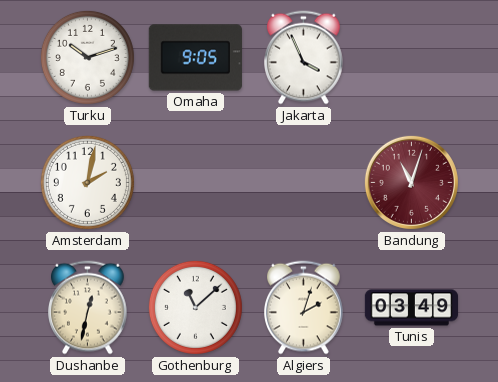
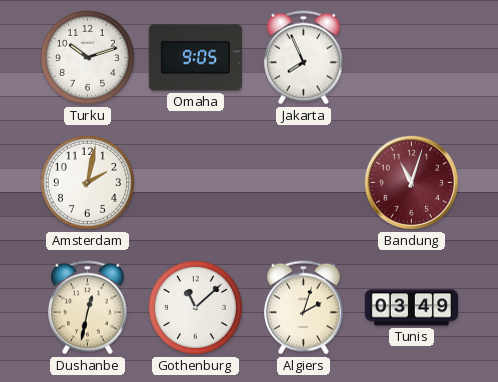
Jakarta: 3:56 -> 7:56 (304, 58)
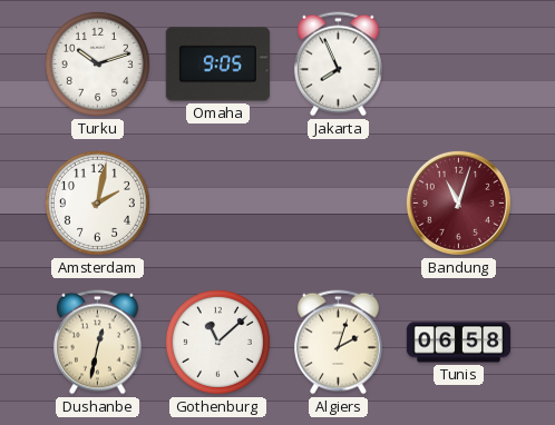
Tunis: 03:49 -> 06:58 (459, 343)
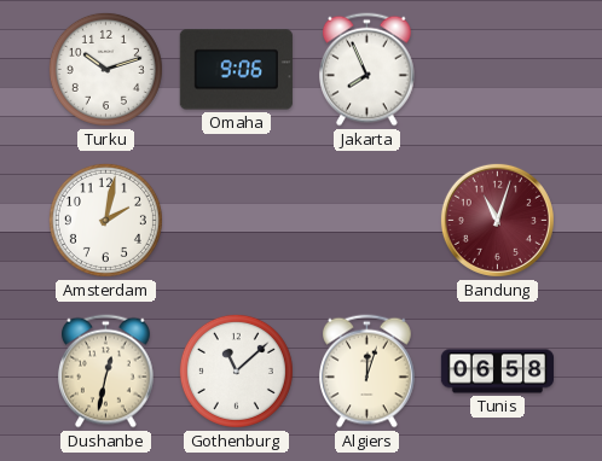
Omaha: 9:05 -> 9:06 (236, 70)
Algiers: 2:03 -> 12:03 (367, 372)
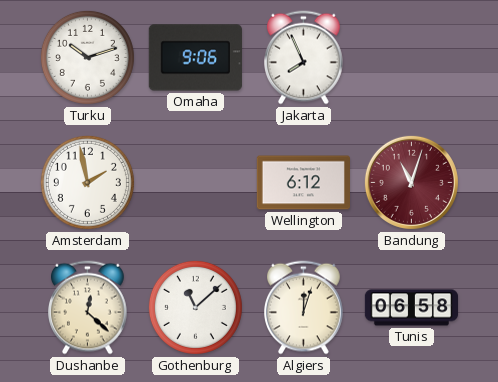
Amsterdam: 2:02 -> 1:58 (87, 182)
Wellington: none -> 6:12 (303, 183)
Dushanbe: 12:32 -> 12:22 (88, 308)
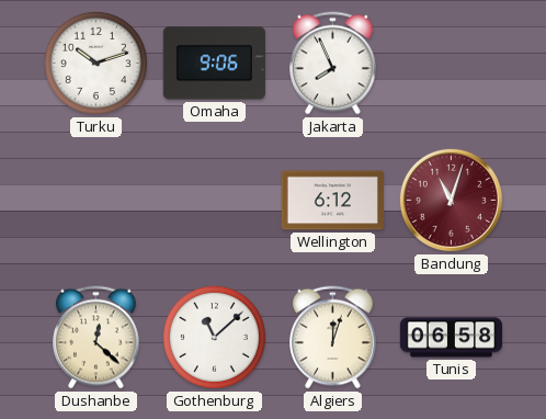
Amsterdam: 1:58 -> none (87, 182)
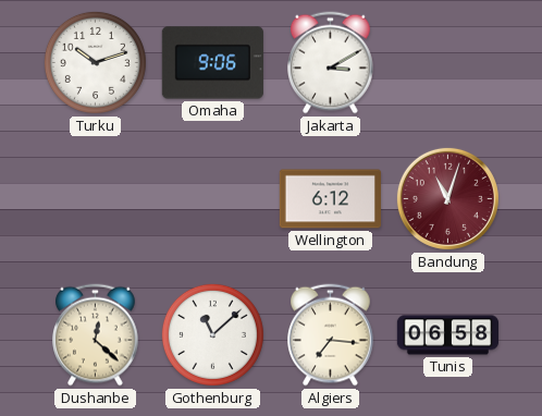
Jakarta: 7:56 -> 3:10 (331, 63)
Algiers: 12:03 -> 7:16 (331, 335)
